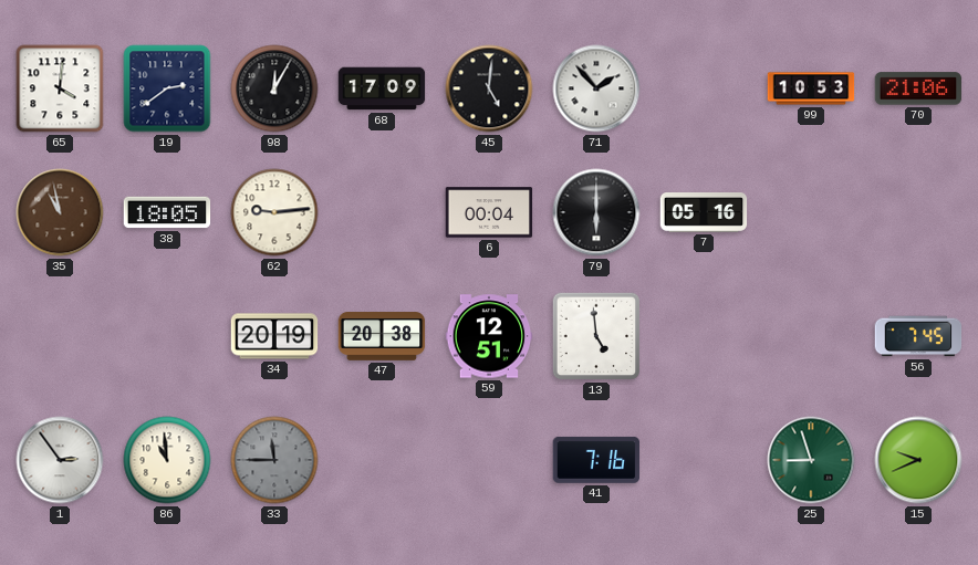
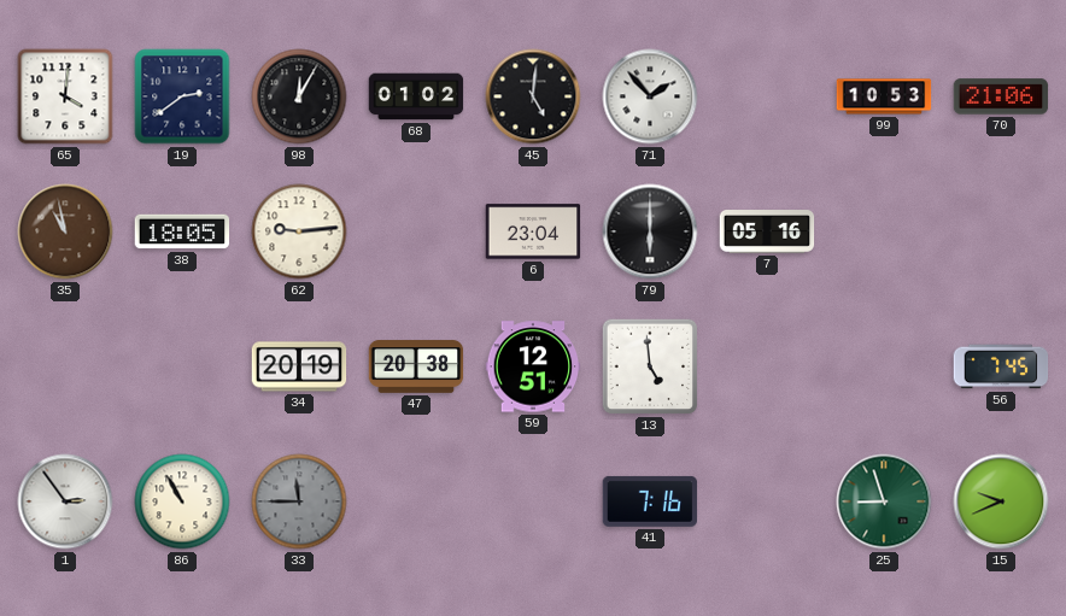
68: 17:09 -> 01:02 (416, 96)
6: 00:04 -> 23:04 (533, 231)
86: 10:59 -> 10:55 (182, 501)
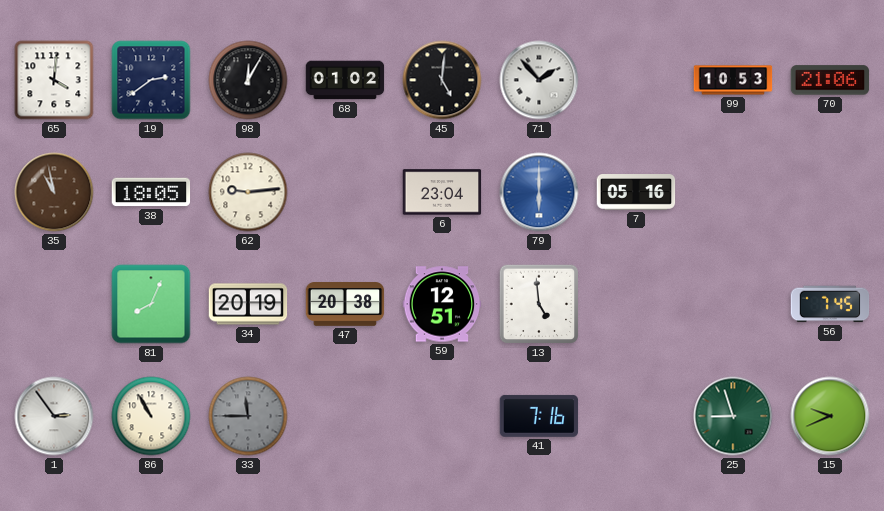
79 dial: black -> blue (539, 192)
81: none -> 8:04 (151, 304)
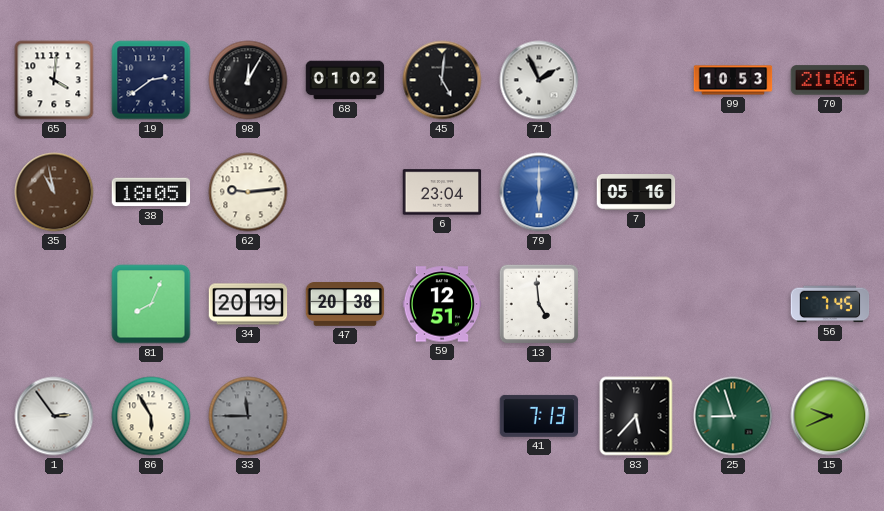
71: 1:53 -> 1:56 (539, 80)
86: 10:55 -> 5:55 (151, 416)
41: 7:16 -> 7:13 (539, 416)
83: none -> 5:37 (636, 416)
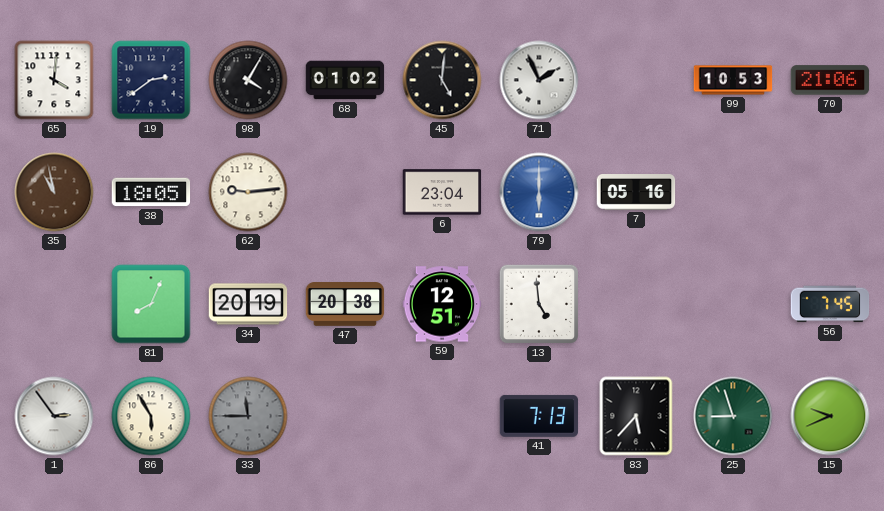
98: 12:05 -> 4:05 (248, 80)
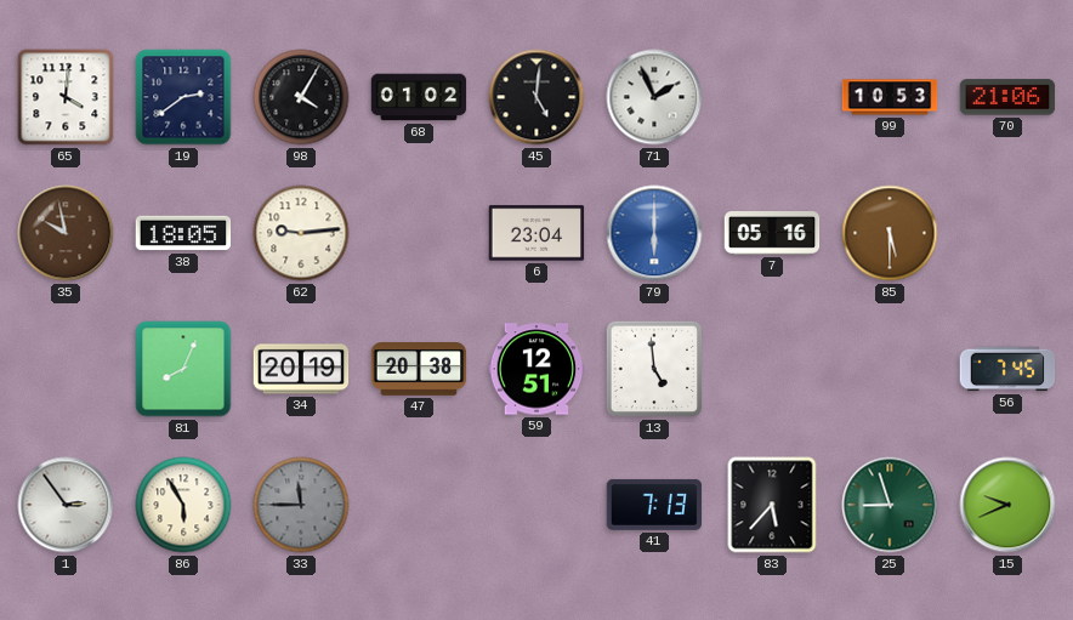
35: 10:58 -> 9:58 (66, 233)
85: none -> 5:30 (890, 233)
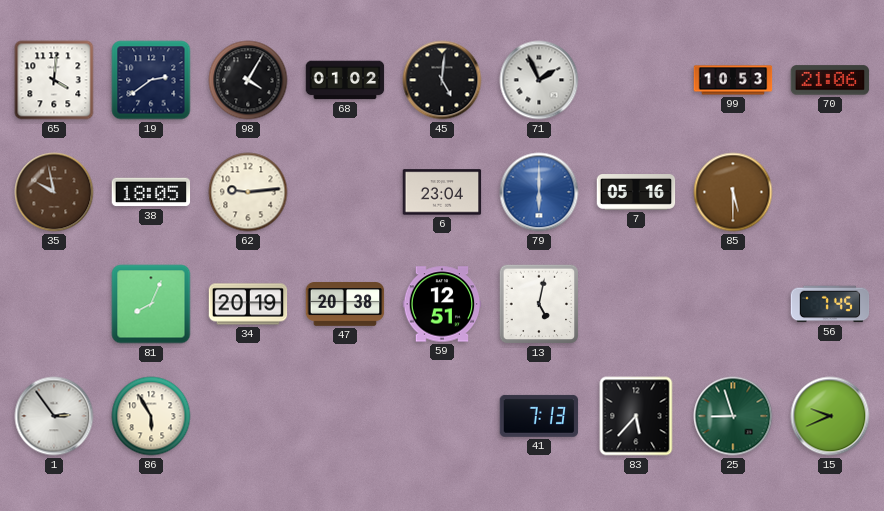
13: 4:59 -> 5:02 (539, 304)
33: 11:45 -> none (301, 505)
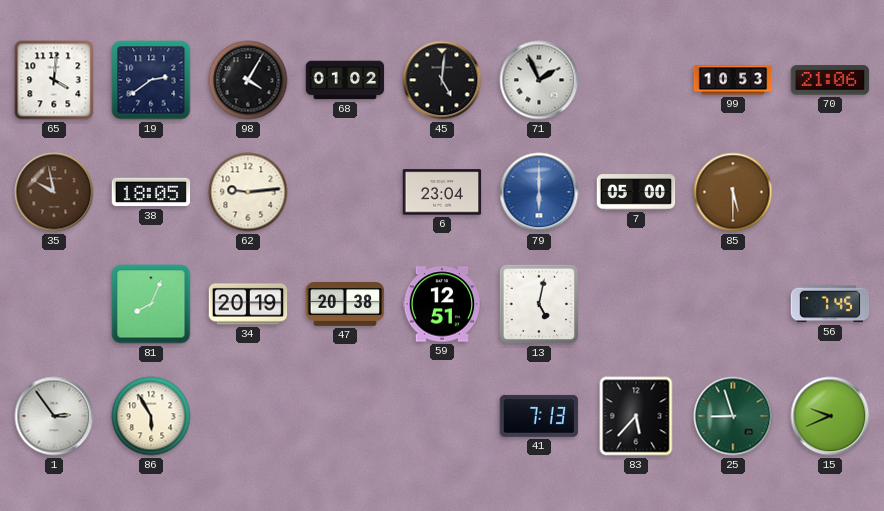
7: 05:16 -> 05:00 (636, 193)
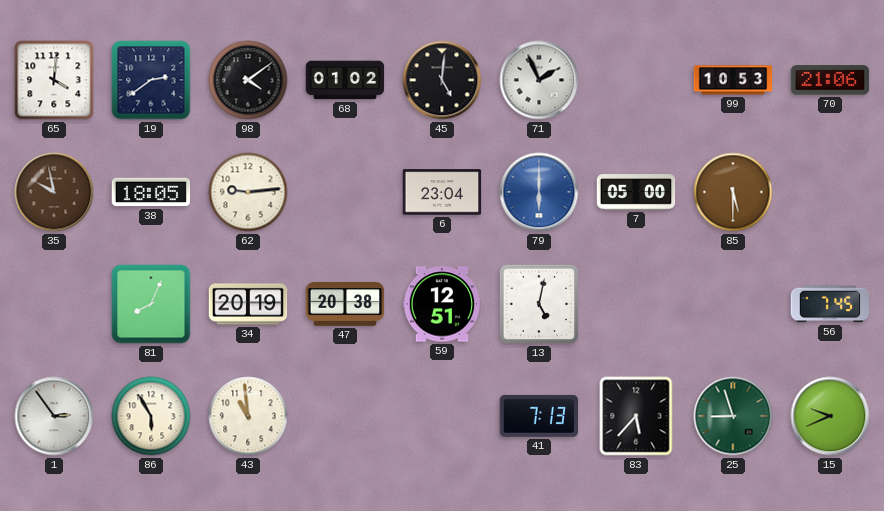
98: 4:05 -> 4:09 (248, 80)
43: none -> 10:59 (248, 416)
